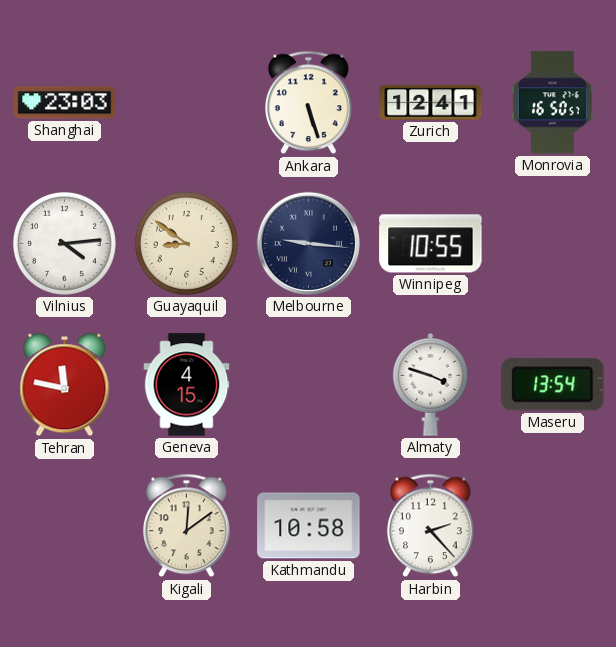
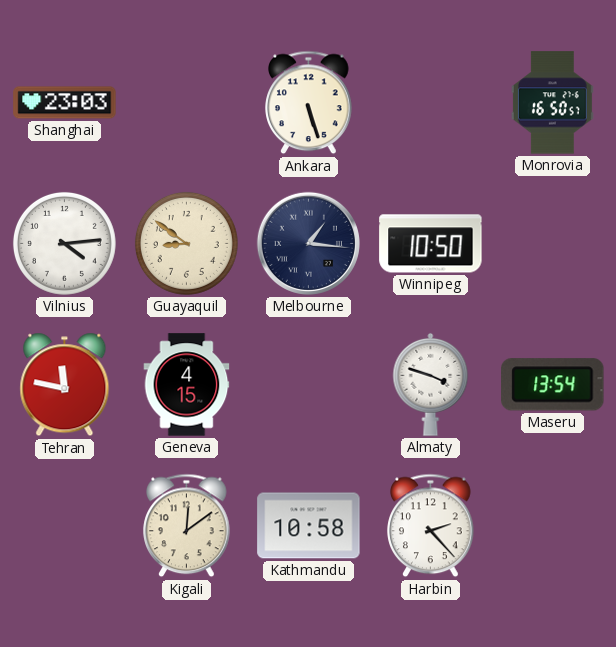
Zurich: 12:41 -> none (431, 102)
Melbourne: 9:16 -> 1:16 (308, 243)
Winnipeg: 10:55 -> 10:50 (431, 244)
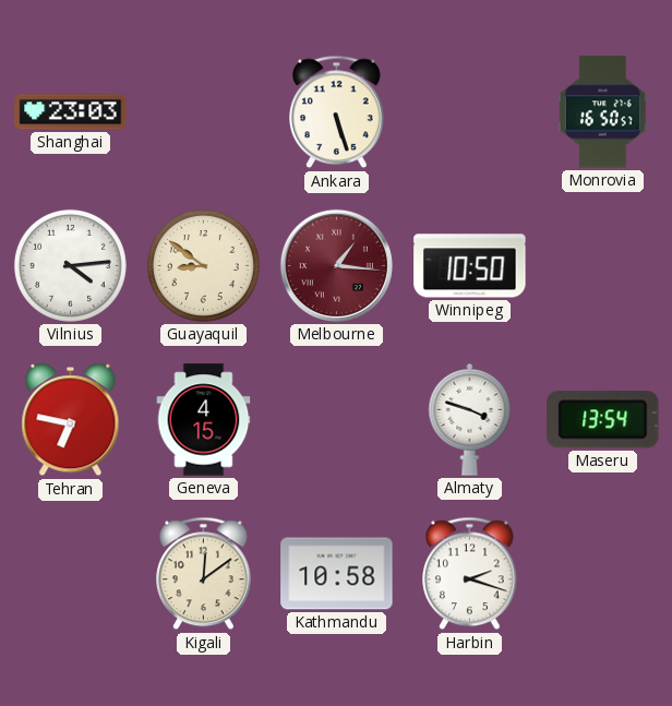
Melbourne dial: navy -> burgundy (336, 265)
Tehran: 11:47 -> 6:47 (71, 420)
Harbin: 2:23 -> 2:18 (470, 574)
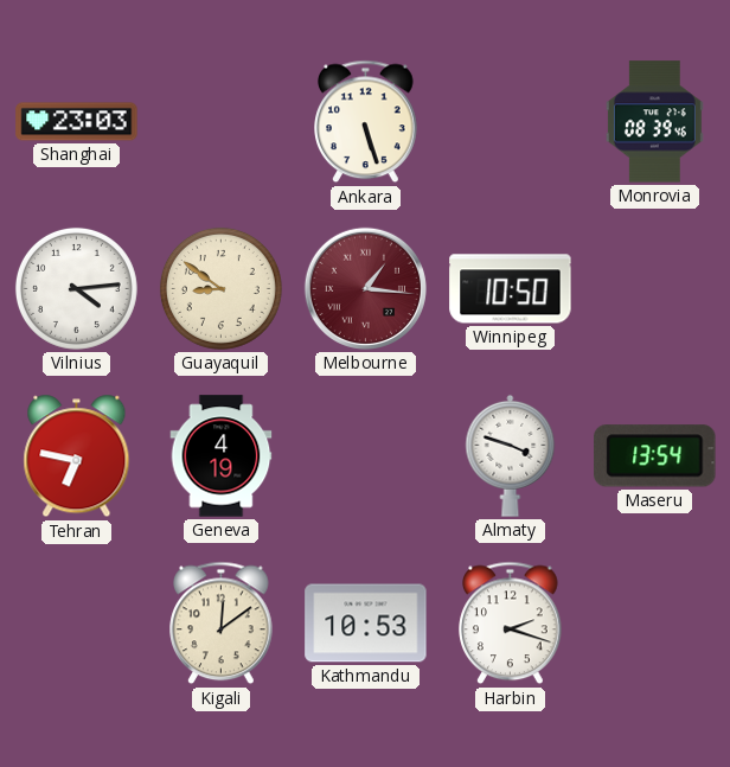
Monrovia: 16:50 -> 08:39 (654, 122)
Geneva: 4:15 -> 4:19 (222, 456)
Kathmandu: 10:58 -> 10:53 (366, 624)
